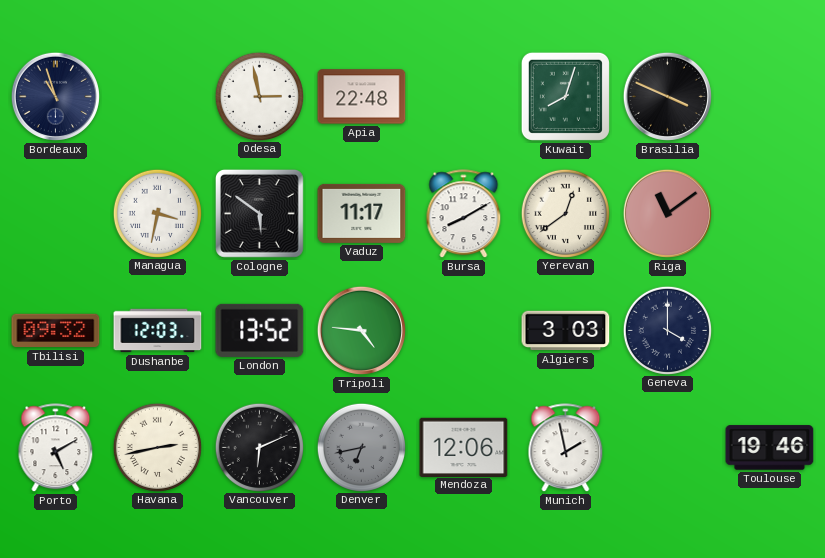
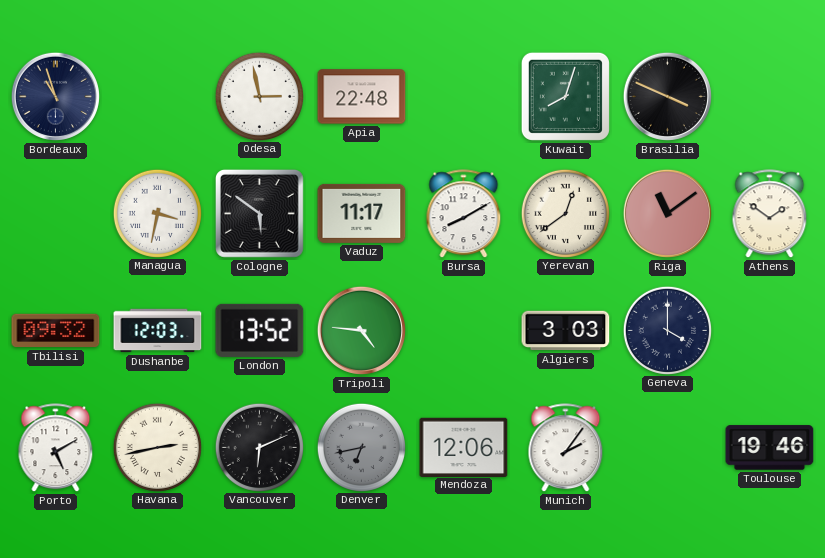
Athens: none -> 1:51 (770, 214)
Munich: 1:58 -> 2:06 (566, 448)
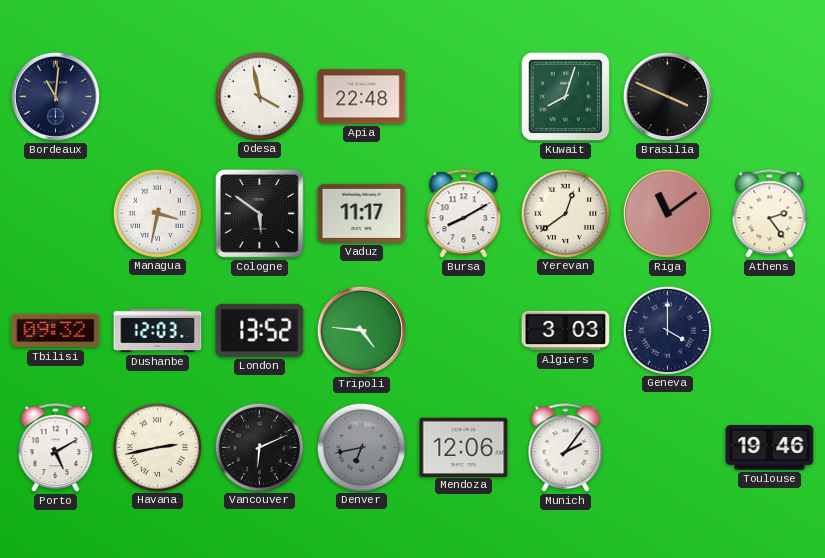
Bordeaux: 10:57 -> 11:01 (55, 96)
Odesa: 2:58 -> 3:58 (259, 96)
Athens: 1:51 -> 2:24 (770, 214)
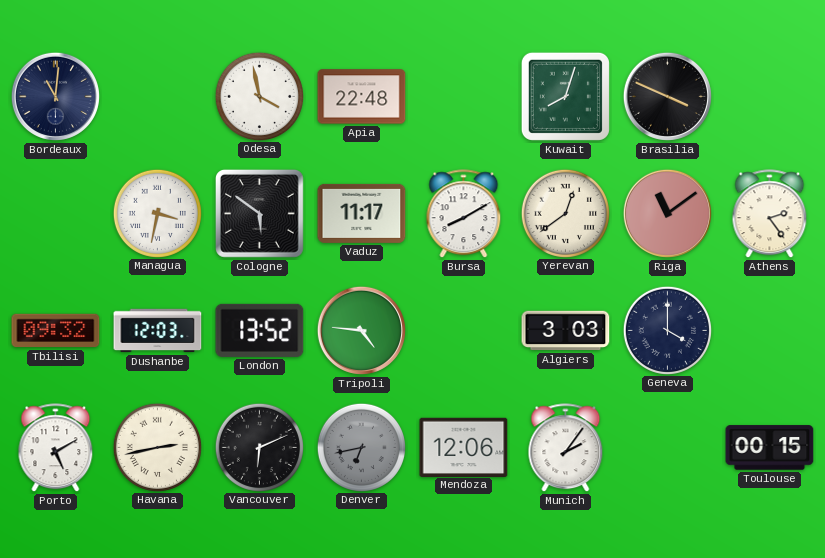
Toulouse: 19:46 -> 00:15 (770, 448)
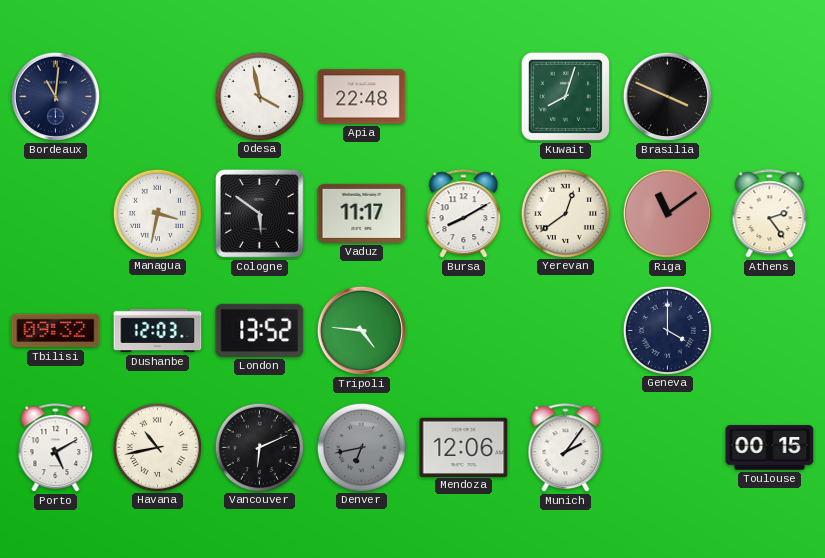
Algiers: 3:03 -> none (566, 331)
Havana: 2:43 -> 10:43 (157, 447)
